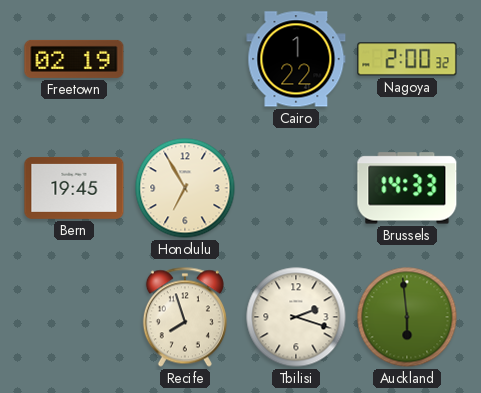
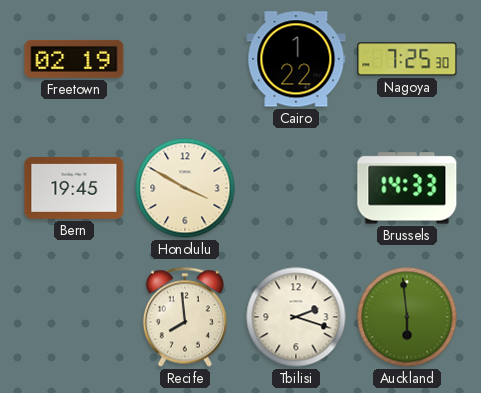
Nagoya: 2:00 -> 7:25 (407, 59)
Honolulu: 6:55 -> 3:50 (185, 188)
Recife: 7:57 -> 7:59 (185, 317)
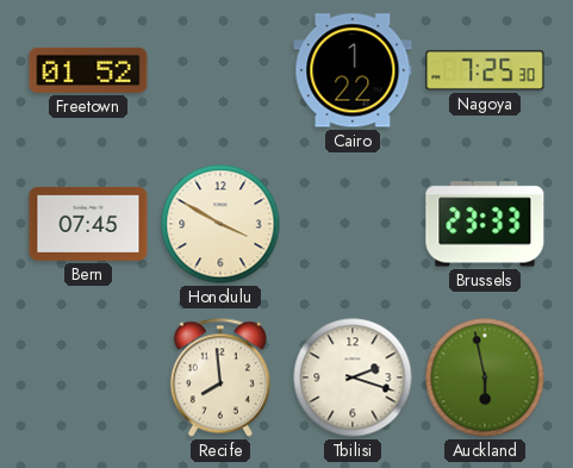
Freetown: 02:19 -> 01:52 (88, 70)
Bern: 19:45 -> 07:45 (88, 224)
Brussels: 14:33 -> 23:33 (485, 224)
Auckland: 5:59 -> 5:58 (485, 377)
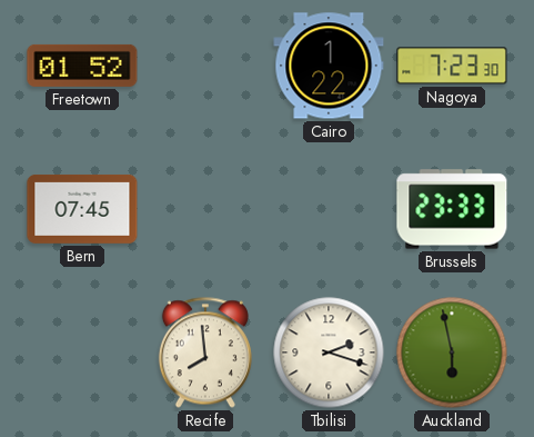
Nagoya: 7:25 -> 7:23 (452, 66)
Honolulu: 3:50 -> none (220, 224)
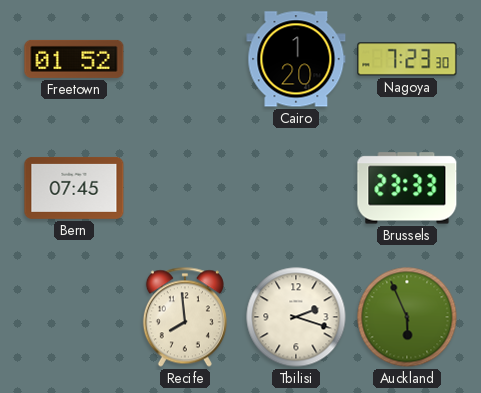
Cairo: 1:22 -> 1:20 (296, 59)
Auckland: 5:58 -> 5:56 (407, 317)
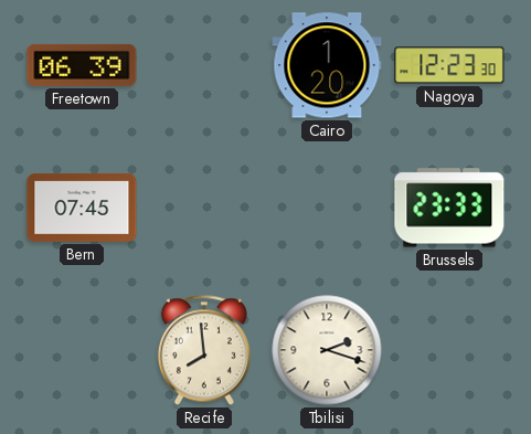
Freetown: 01:52 -> 06:39 (82, 65)
Nagoya: 7:23 -> 12:23 (449, 65)
Auckland: 5:56 -> none (407, 317)
